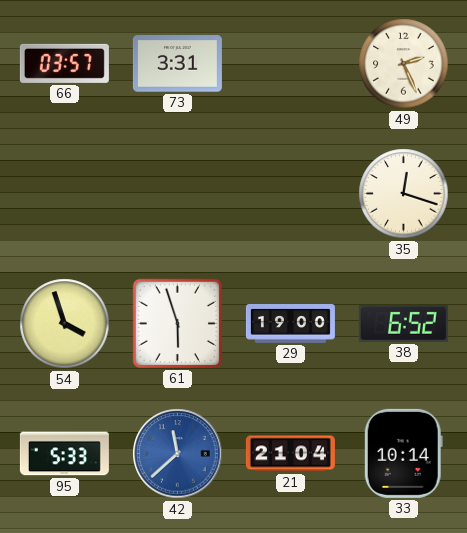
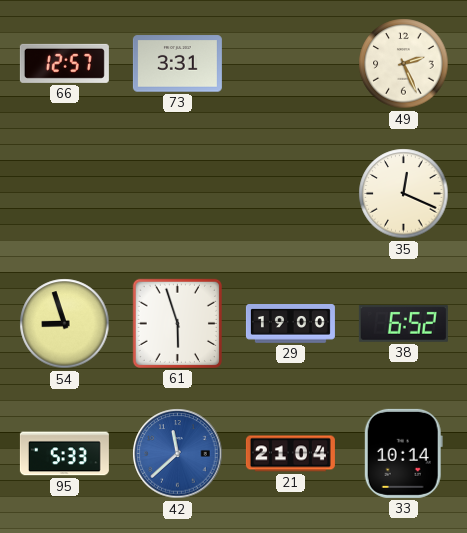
66: 03:57 -> 12:57 (64, 63)
35: 12:18 -> 12:19 (404, 194)
54: 3:57 -> 8:57 (65, 324)
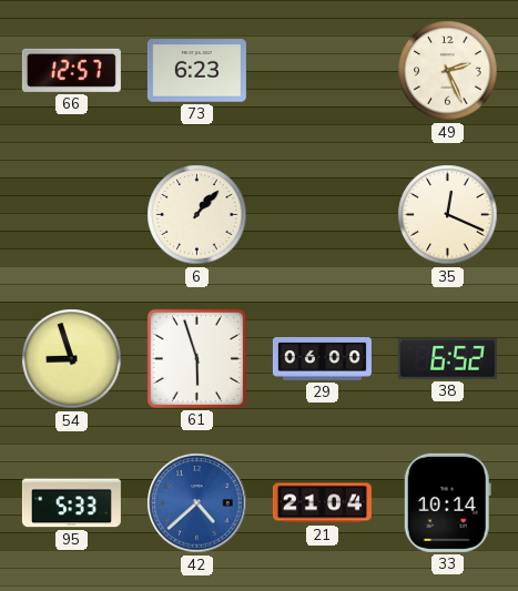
73: 3:31 -> 6:23 (196, 71)
6: none -> 1:07 (197, 215)
29: 19:00 -> 06:00 (322, 359)
42: 11:38 -> 4:38 (197, 503)
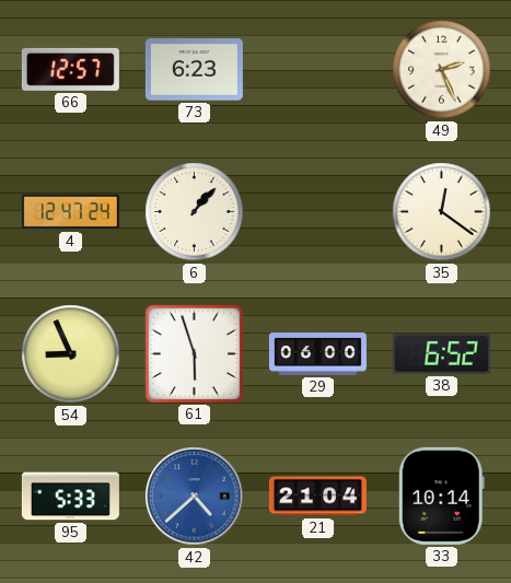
4: none -> 12:47 (70, 212)
35: 12:19 -> 12:21 (442, 212)
54: 8:57 -> 8:56 (71, 354)
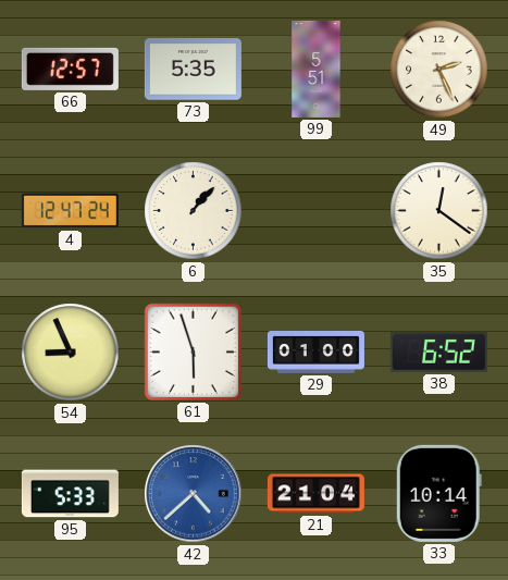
73: 6:23 -> 5:35 (193, 70)
99: none -> 5:51 (317, 69)
29: 06:00 -> 01:00 (315, 353)
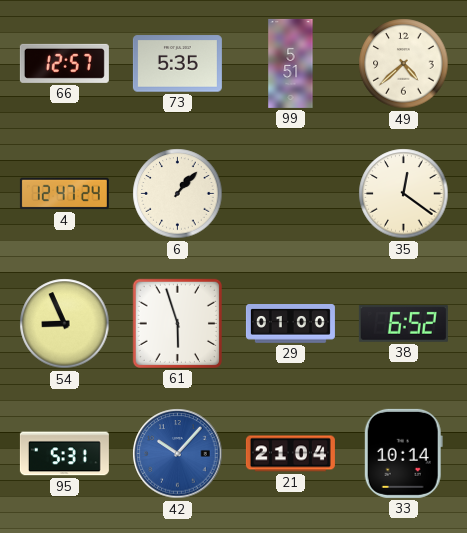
49: 2:26 -> 4:38 (404, 64)
95: 5:33 -> 5:31 (64, 454)
42: 4:38 -> 10:07 (178, 454)
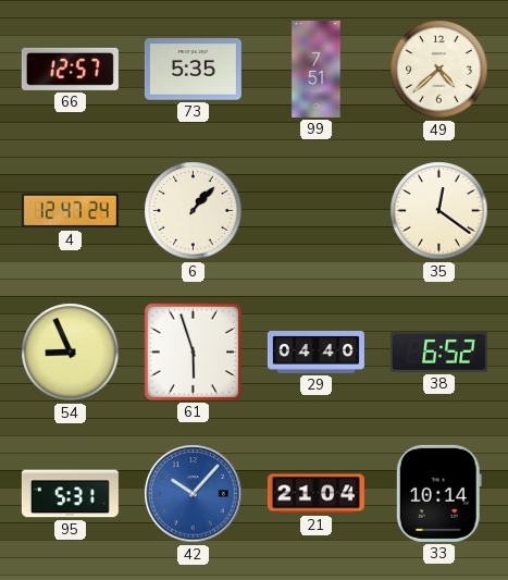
99: 5:51 -> 7:51 (317, 69)
29: 01:00 -> 04:40 (315, 353)
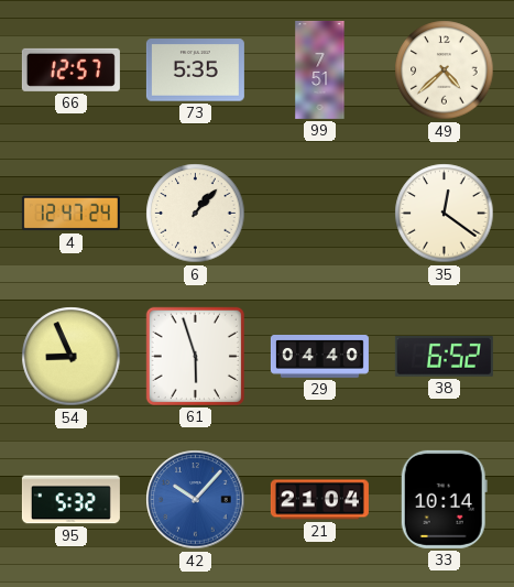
95: 5:31 -> 5:32 (70, 500)
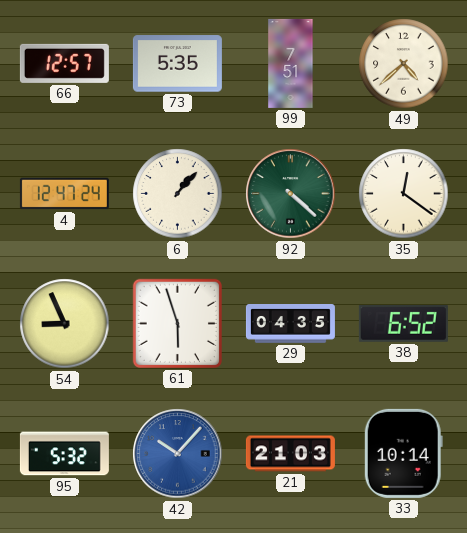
92: none -> 4:22 (291, 194)
29: 04:40 -> 04:35 (290, 324)
21: 21:04 -> 21:03 (290, 454)
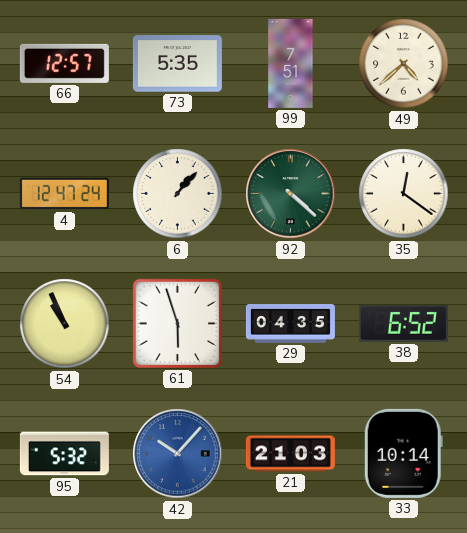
54: 8:56 -> 10:56 (65, 324)
